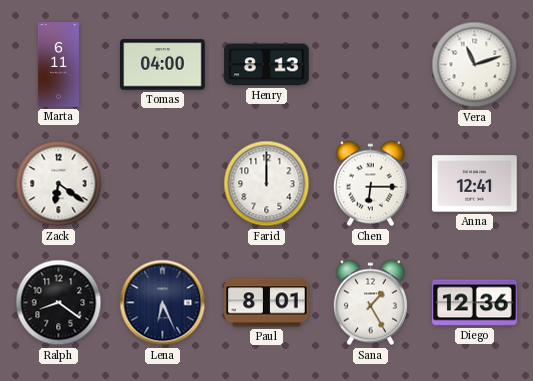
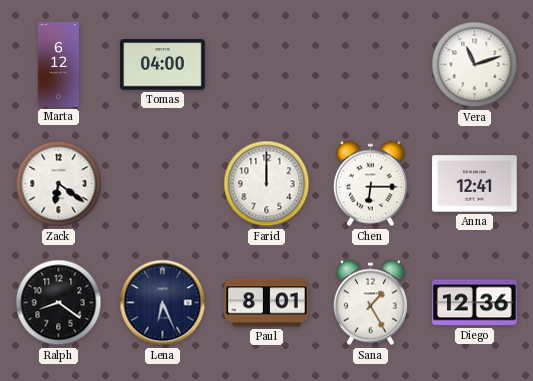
Marta: 6:11 -> 6:12 (58, 65)
Henry: 8:13 -> none (267, 65)
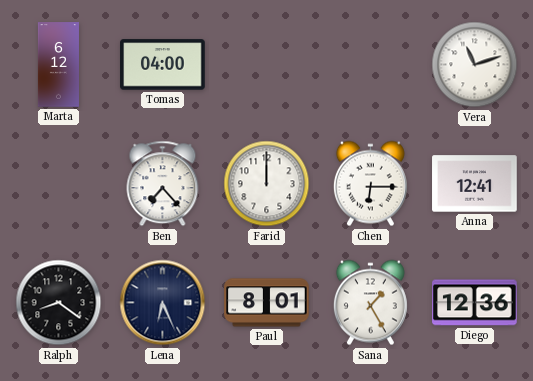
Zack: 6:21 -> none (59, 184)
Ben: none -> 7:23 (163, 184)
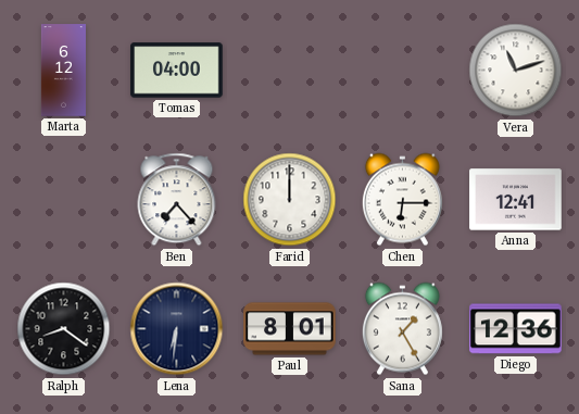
Lena: 6:26 -> 6:31 (177, 329)
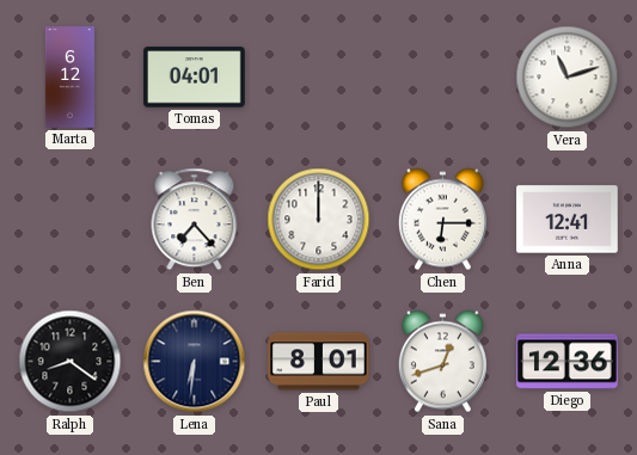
Tomas: 04:00 -> 04:01 (195, 78)
Sana: 1:25 -> 12:42 (442, 362)
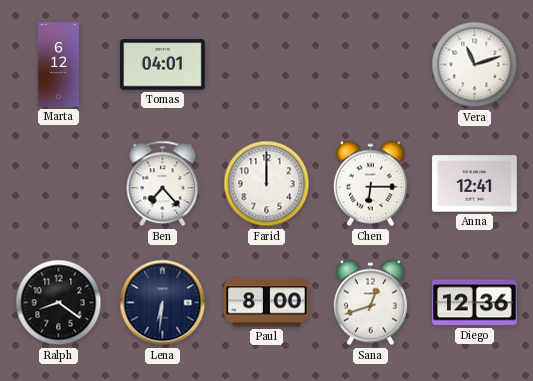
Paul: 8:01 -> 8:00 (267, 303)
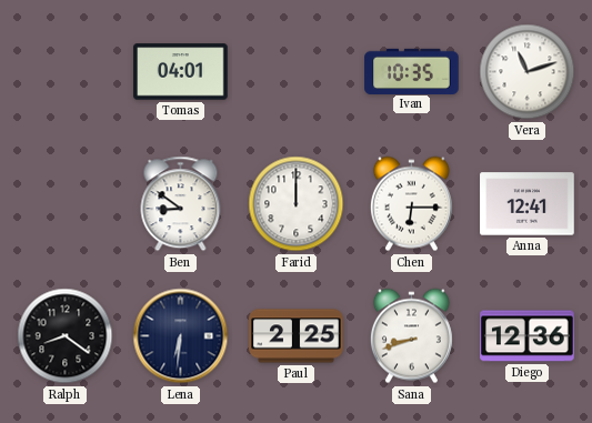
Marta: 6:12 -> none (58, 65)
Ivan: none -> 10:35 (412, 71)
Ben: 7:23 -> 8:51 (181, 204)
Paul: 8:00 -> 2:25 (297, 336)
Sana: 12:42 -> 8:42 (411, 336)
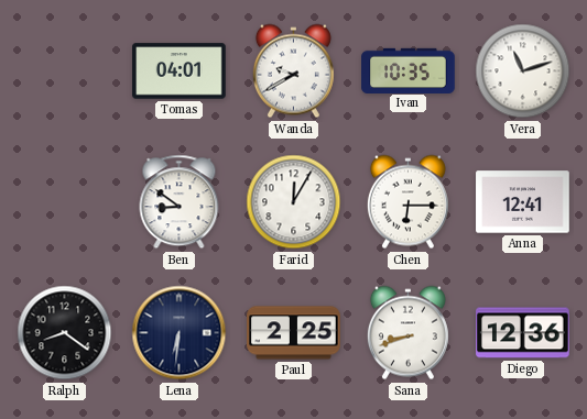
Wanda: none -> 9:40 (293, 71)
Farid: 12:00 -> 12:05 (294, 202)
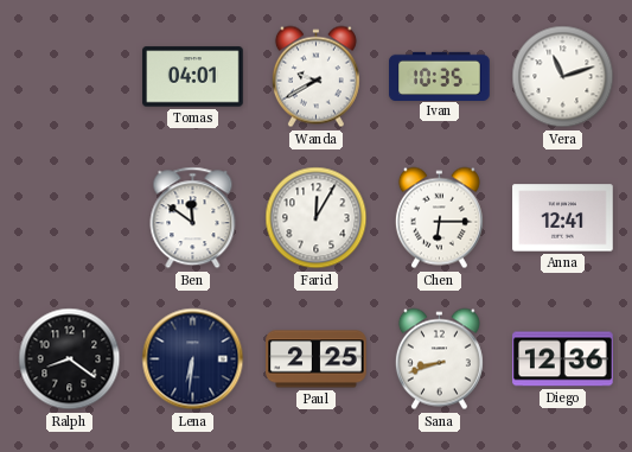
Ben: 8:51 -> 11:51 (193, 218)
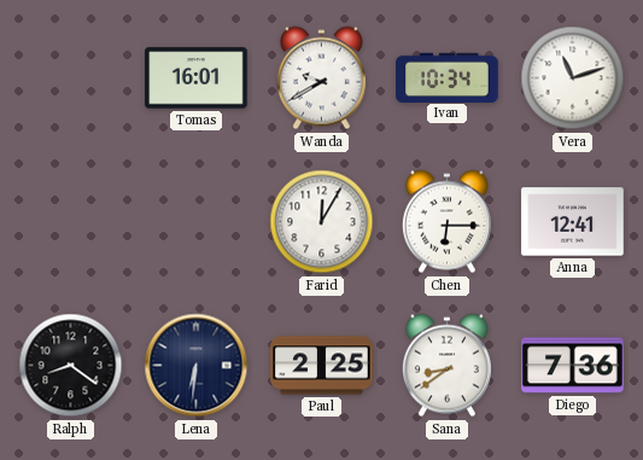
Tomas: 04:01 -> 16:01 (197, 78)
Ivan: 10:35 -> 10:34 (448, 77)
Ben: 11:51 -> none (193, 218)
Sana: 8:42 -> 8:39 (446, 366)
Diego: 12:36 -> 7:36 (573, 366)
